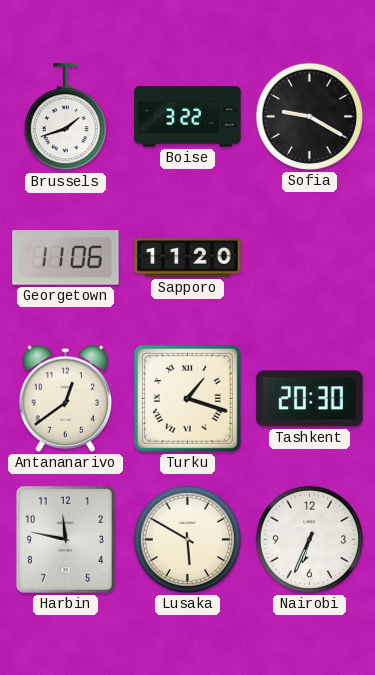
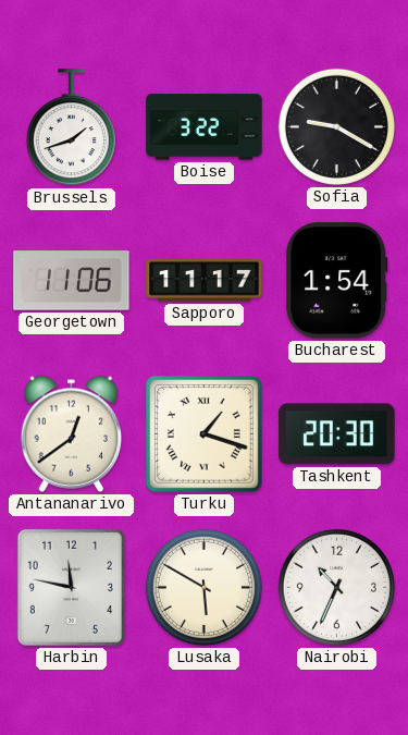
Sapporo: 11:20 -> 11:17 (205, 281)
Bucharest: none -> 1:54 (337, 281)
Nairobi: 6:34 -> 10:34 (336, 587)
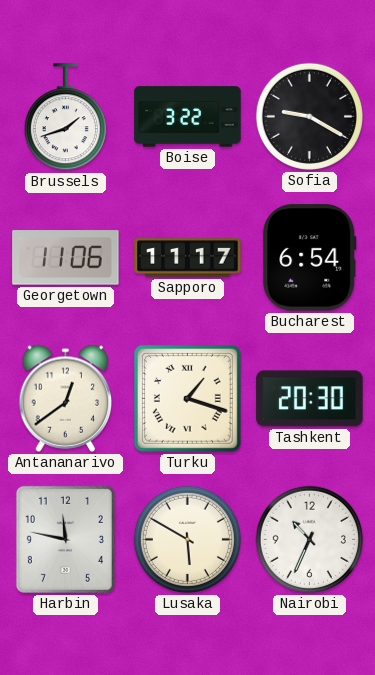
Bucharest: 1:54 -> 6:54 (310, 258)
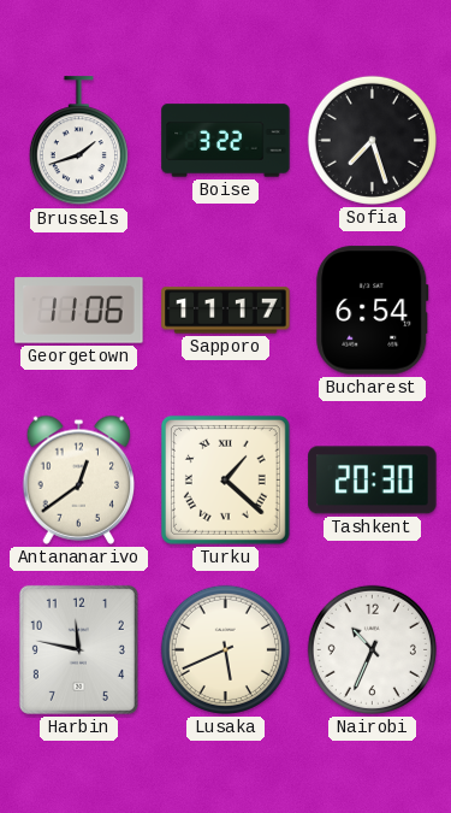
Sofia: 9:20 -> 7:27 (372, 140)
Turku: 1:18 -> 1:22 (225, 479)
Lusaka: 5:50 -> 5:41 (225, 649)
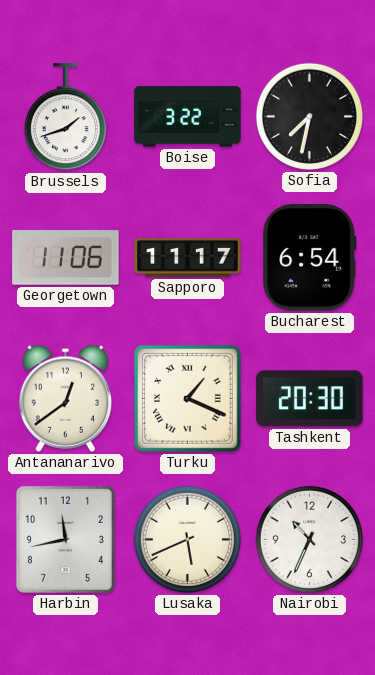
Sofia: 7:27 -> 7:32 (309, 116)
Turku: 1:22 -> 1:19 (187, 398)
Harbin: 11:47 -> 11:43 (65, 539)
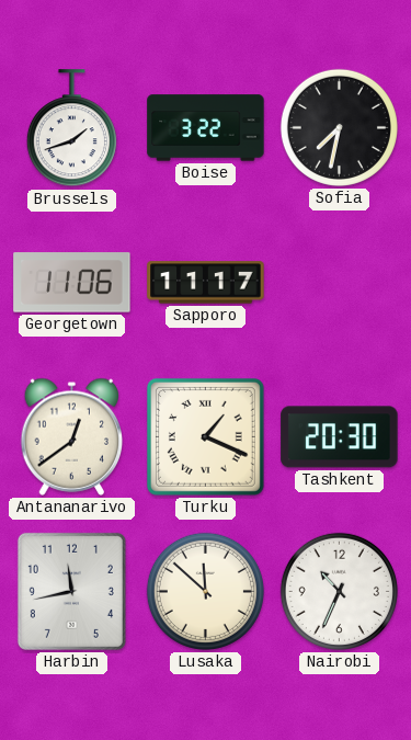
Bucharest: 6:54 -> none (310, 258)
Lusaka: 5:41 -> 11:52 (205, 591)
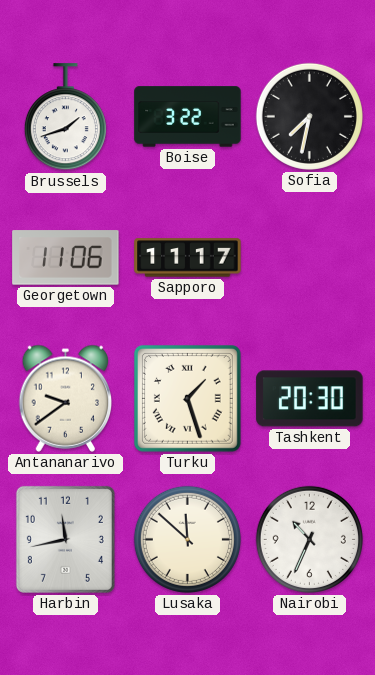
Antananarivo: 12:39 -> 9:39 (66, 398)
Turku: 1:19 -> 1:27 (187, 398)
